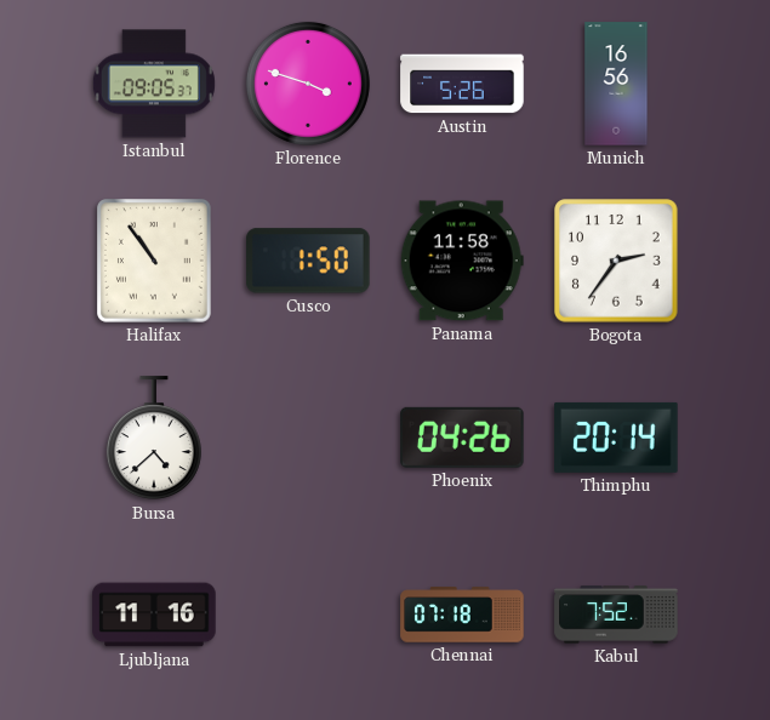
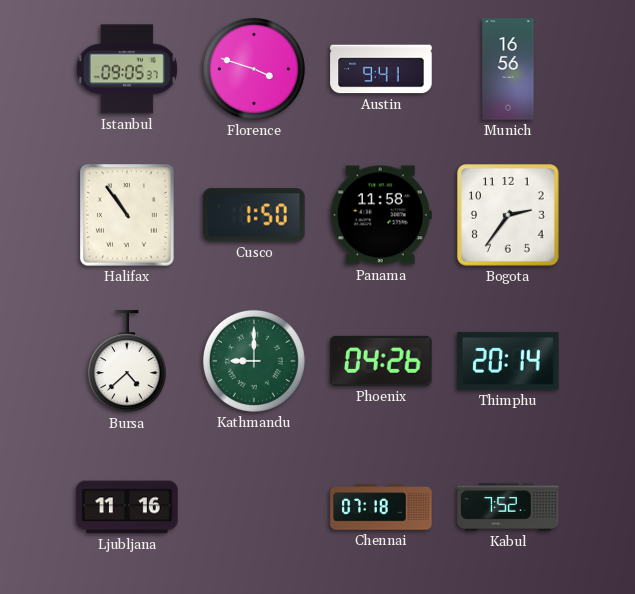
Austin: 5:26 -> 9:41 (381, 69)
Kathmandu: none -> 9:00 (254, 361)
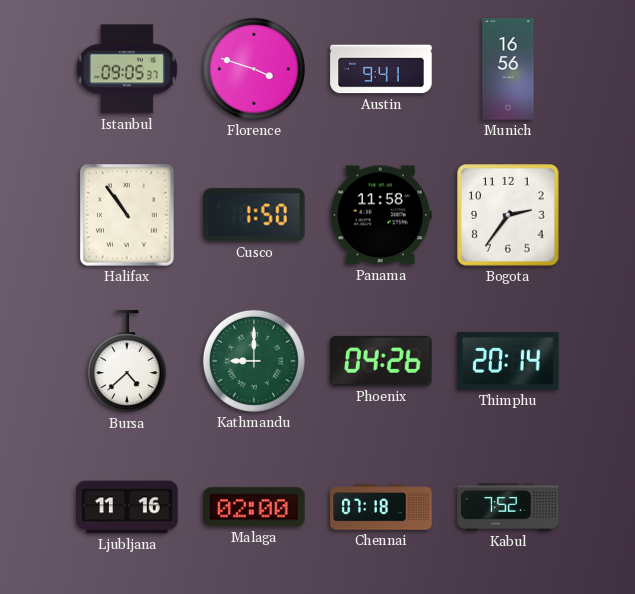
Malaga: none -> 02:00 (254, 507)
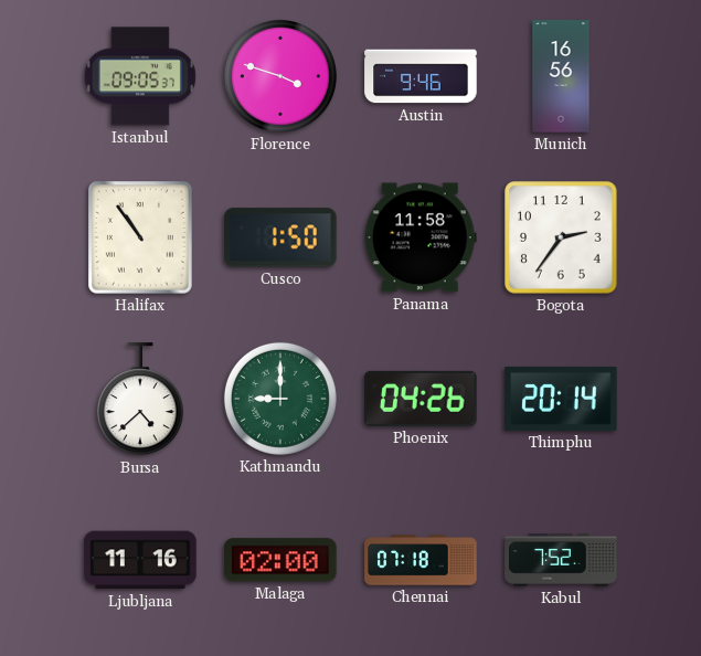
Austin: 9:41 -> 9:46 (421, 76)
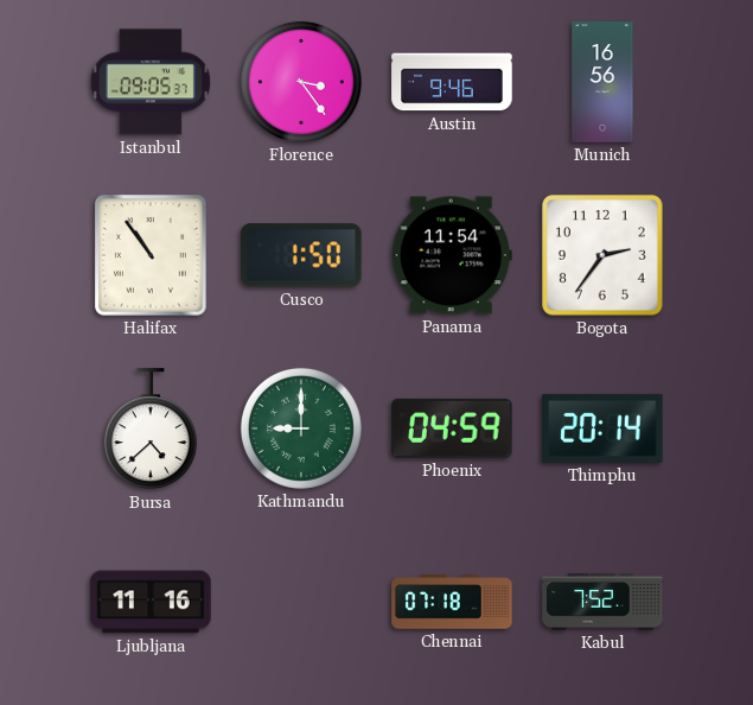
Florence: 3:48 -> 3:24 (301, 82)
Panama: 11:58 -> 11:54 (452, 255)
Phoenix: 04:26 -> 04:59 (452, 428)
Malaga: 02:00 -> none (280, 560)
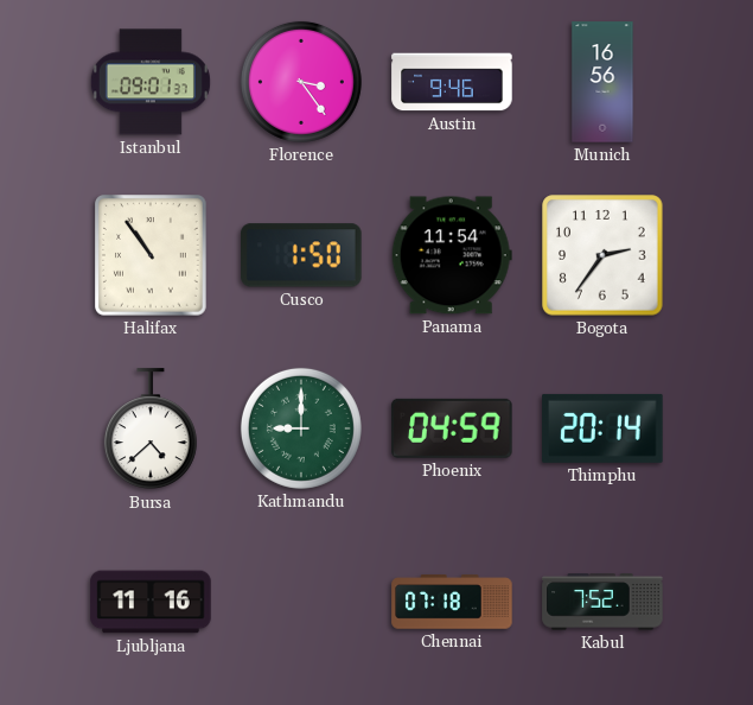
Istanbul: 09:05 -> 09:01 (151, 82)
